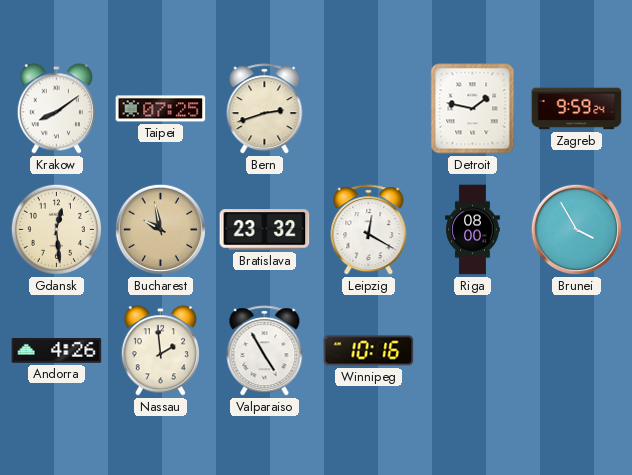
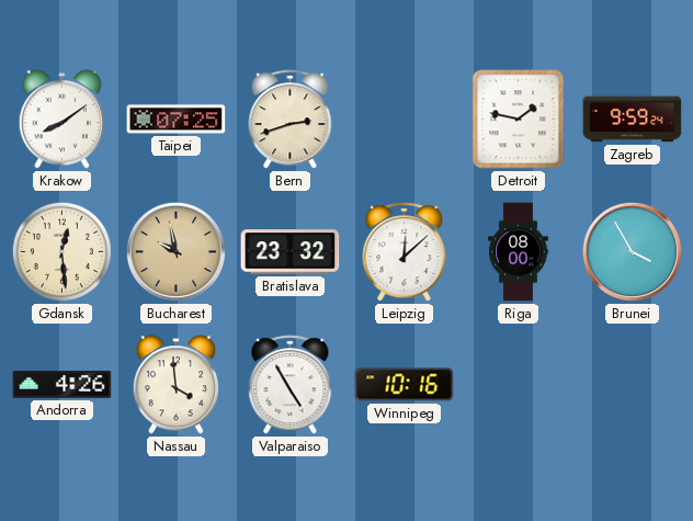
Leipzig: 12:20 -> 12:08 (405, 252)
Nassau: 1:59 -> 3:59 (175, 385)
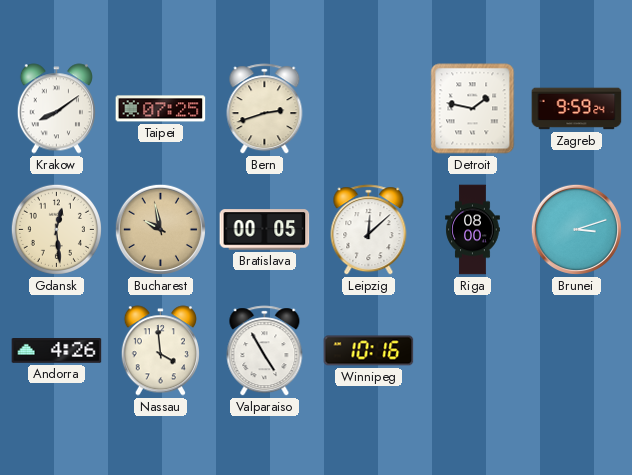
Bratislava: 23:32 -> 00:05 (265, 230)
Brunei: 3:55 -> 3:12 (576, 229)
